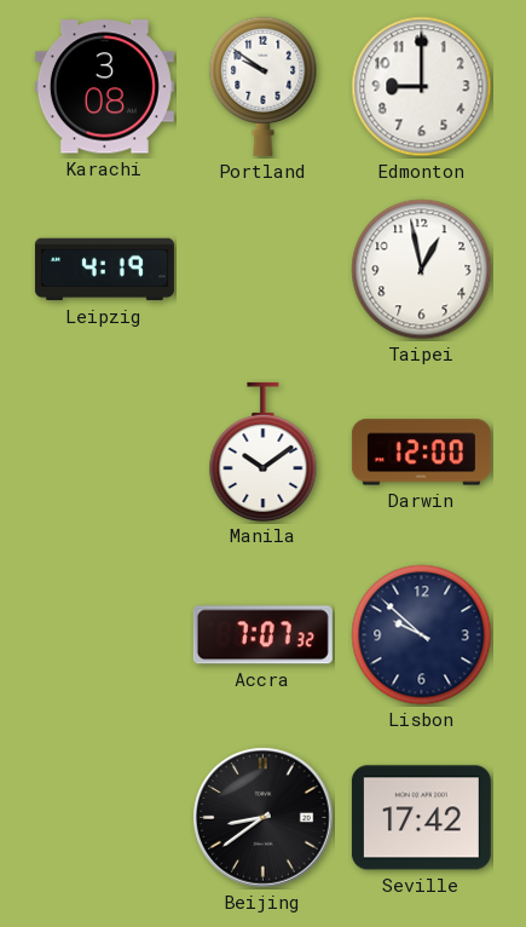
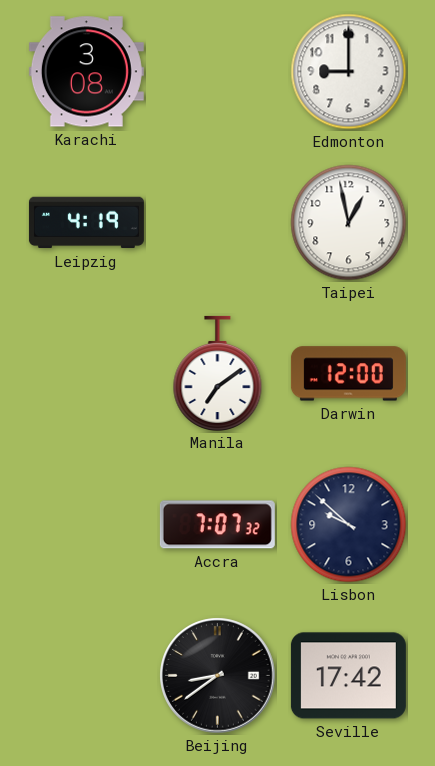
Portland: 9:51 -> none (264, 86)
Manila: 10:09 -> 7:09 (218, 373)
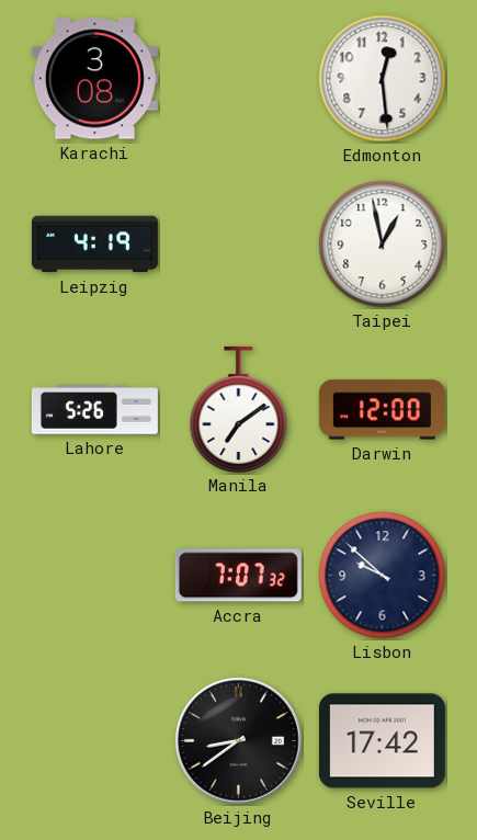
Edmonton: 9:00 -> 12:29 (383, 79)
Lahore: none -> 5:26 (94, 410)
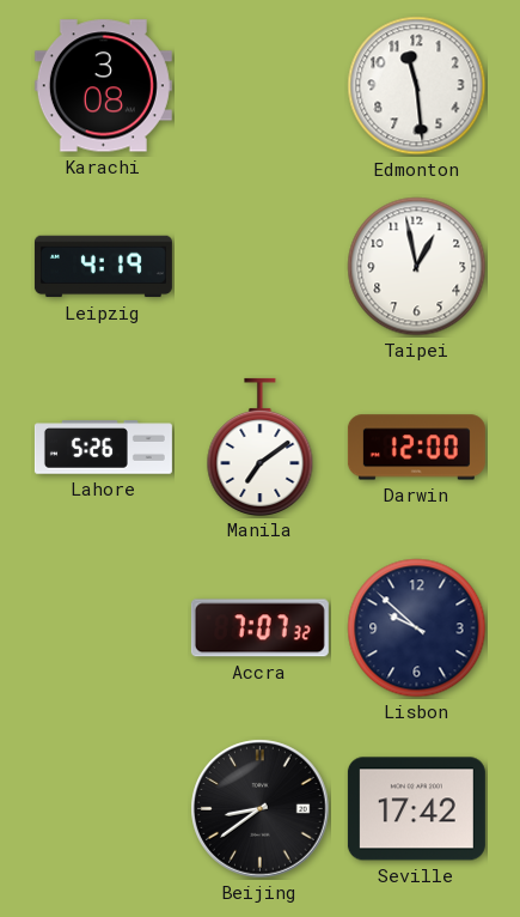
Edmonton: 12:29 -> 11:29 (417, 86)
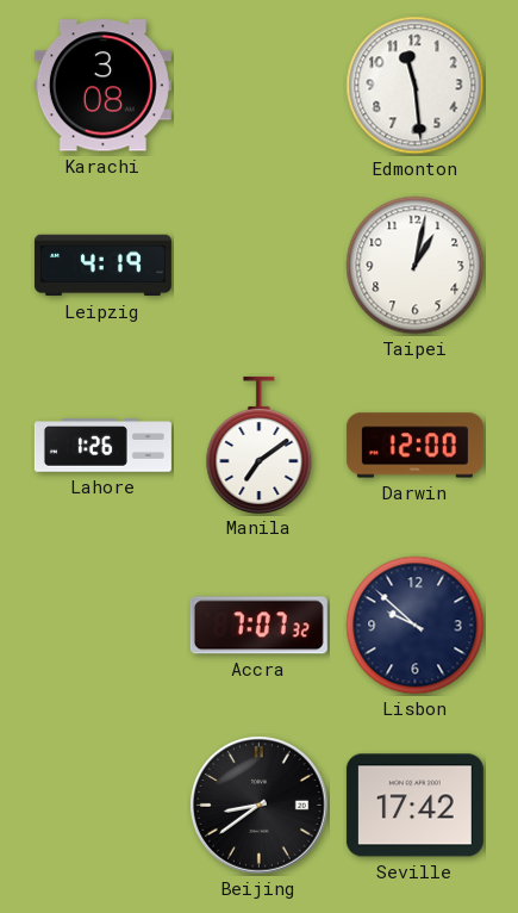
Taipei: 12:58 -> 1:02 (416, 266)
Lahore: 5:26 -> 1:26 (102, 446)
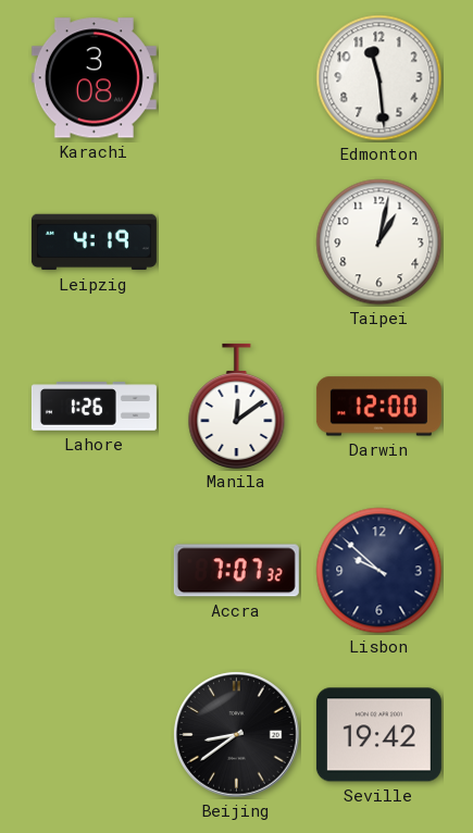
Manila: 7:09 -> 12:09 (237, 406)
Seville: 17:42 -> 19:42 (378, 735)
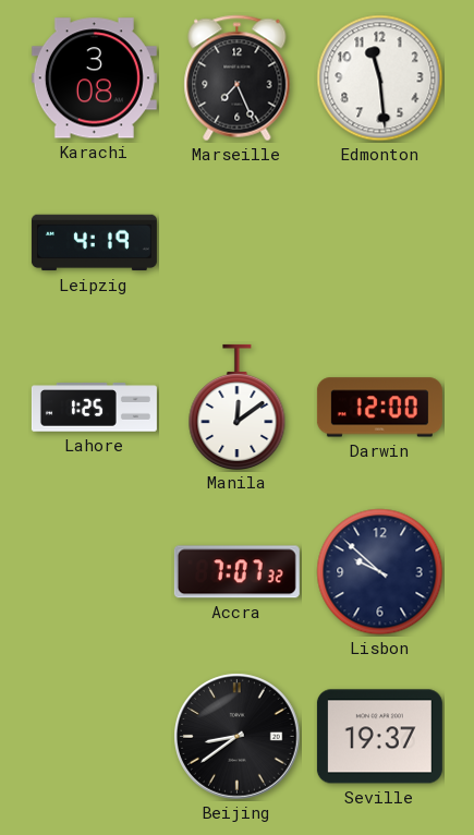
Marseille: none -> 7:26 (238, 78)
Taipei: 1:02 -> none (379, 243)
Lahore: 1:26 -> 1:25 (94, 408)
Seville: 19:42 -> 19:37 (379, 737)
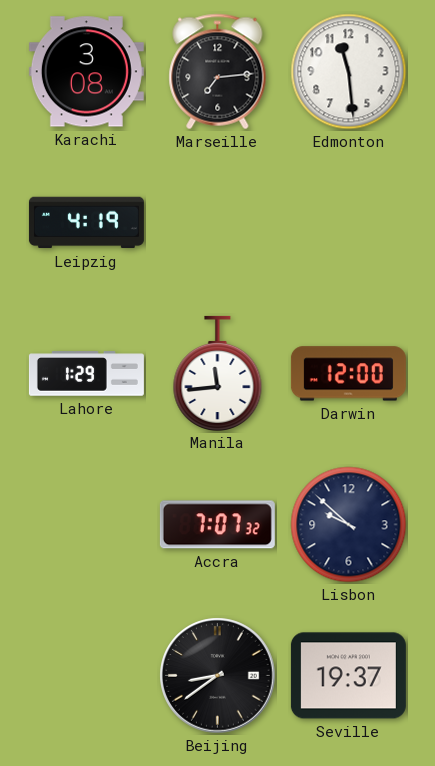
Marseille: 7:26 -> 7:14 (218, 72)
Lahore: 1:25 -> 1:29 (86, 374)
Manila: 12:09 -> 11:44 (218, 373)
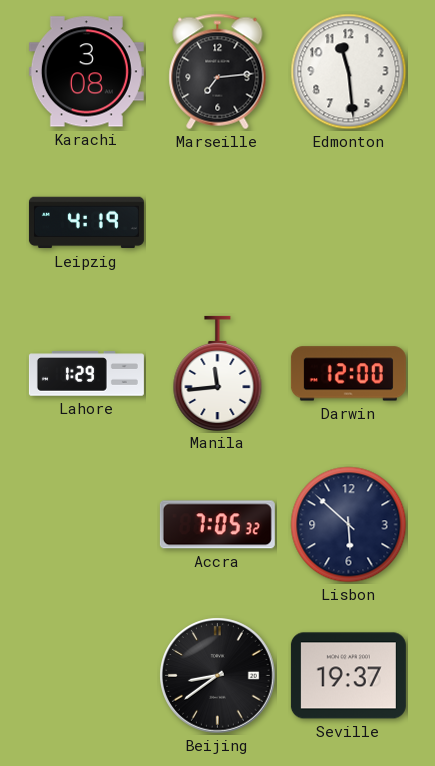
Accra: 7:07 -> 7:05 (217, 525)
Lisbon: 9:52 -> 5:52 (349, 525)
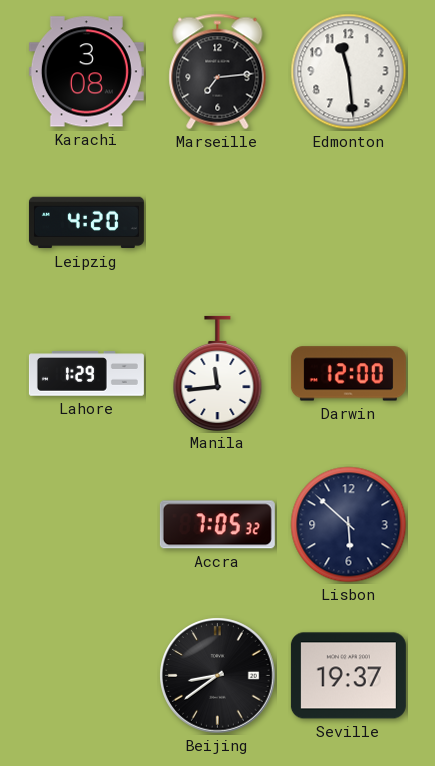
Leipzig: 4:19 -> 4:20 (86, 223)
